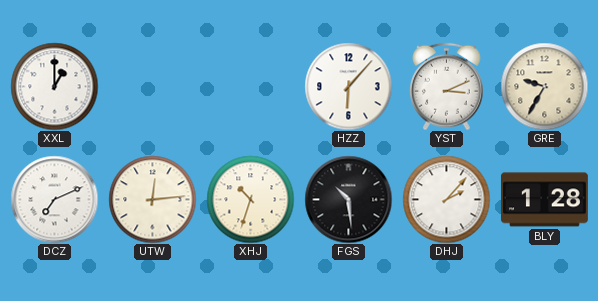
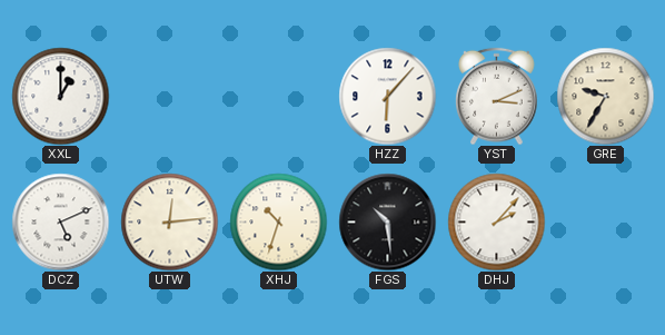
DCZ: 7:11 -> 5:11 (60, 221)
BLY: 1:28 -> none (544, 200)
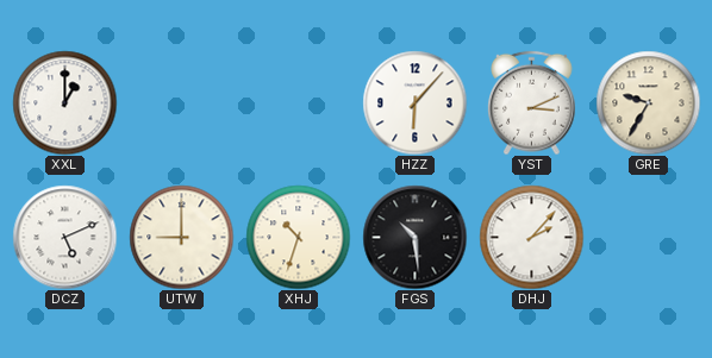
UTW: 12:14 -> 9:00 (181, 237)
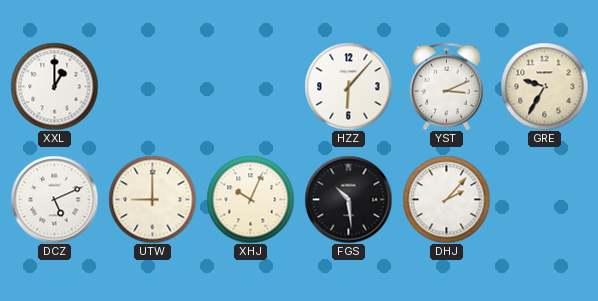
XHJ: 10:33 -> 10:04 (250, 199)
